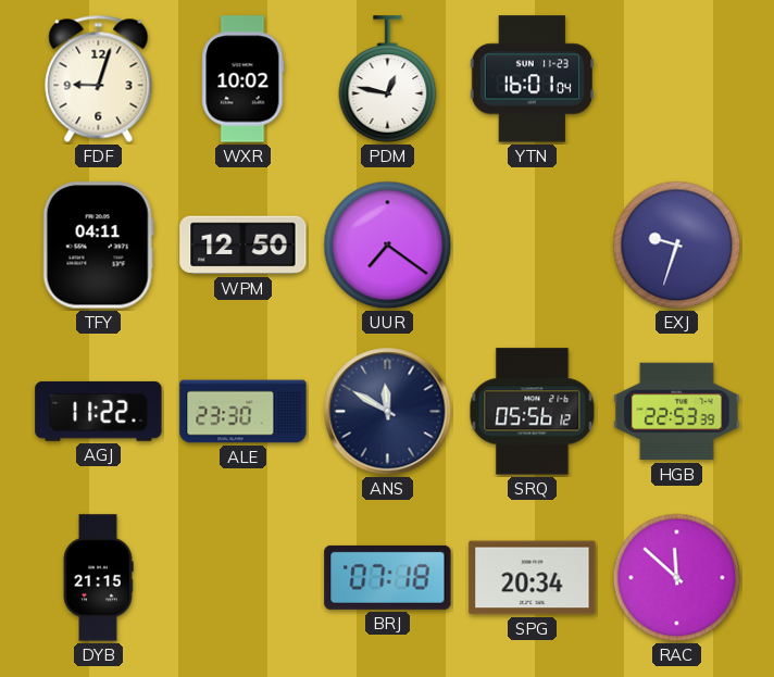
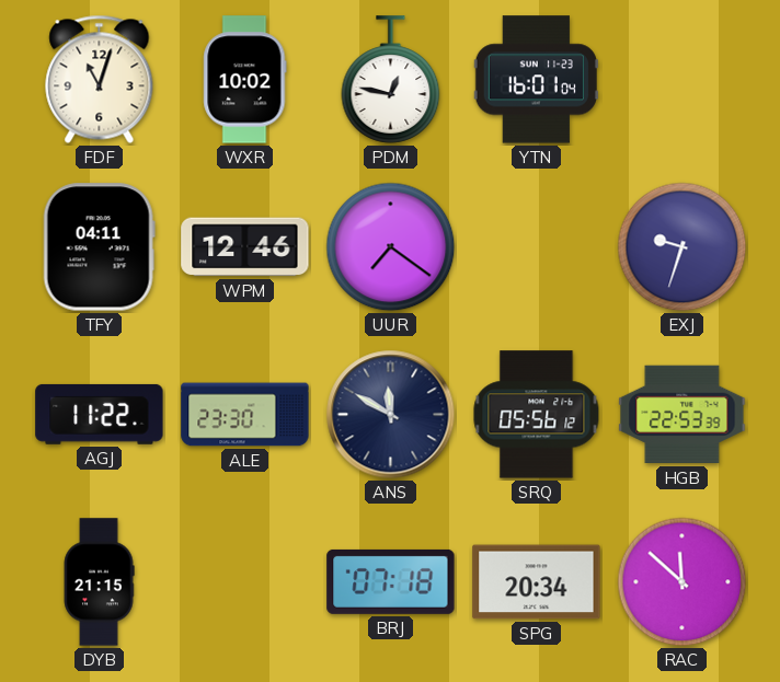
FDF: 9:03 -> 11:03 (100, 79)
WPM: 12:50 -> 12:46 (245, 247)
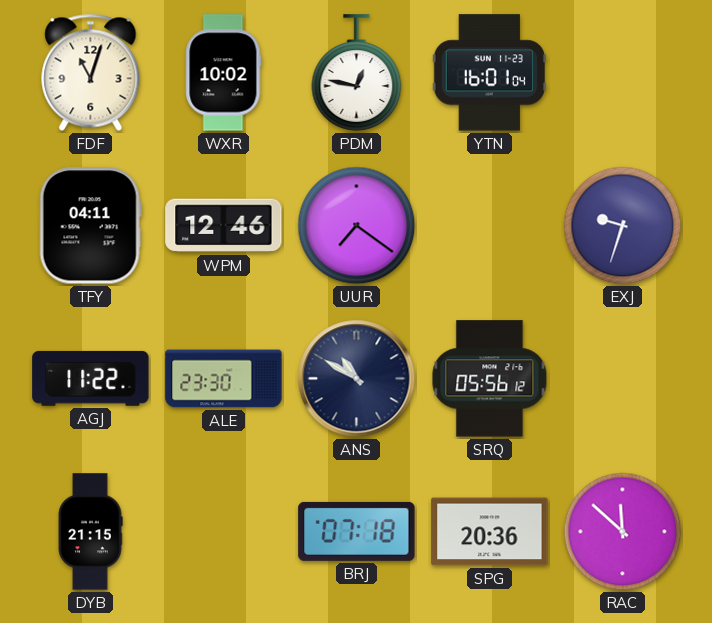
ANS: 11:50 -> 10:50 (357, 379)
HGB: 22:53 -> none (682, 415)
SPG: 20:34 -> 20:36 (490, 532)
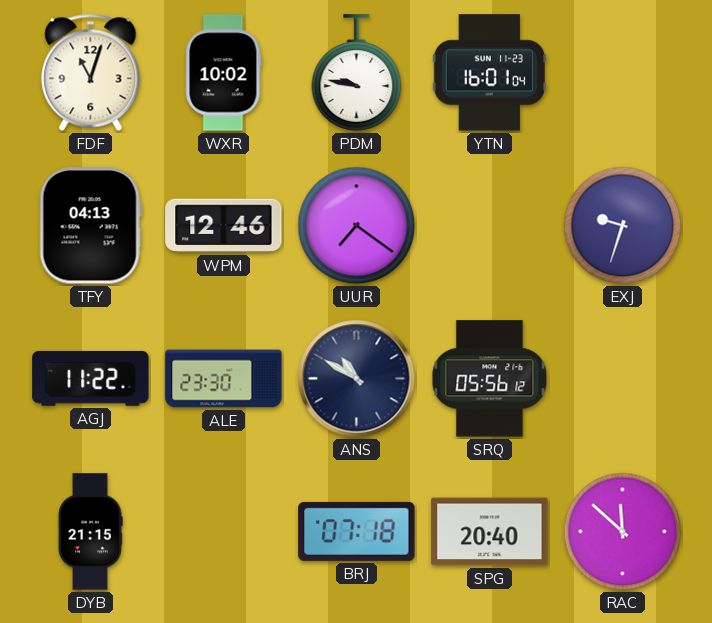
PDM: 12:47 -> 9:47 (357, 73)
TFY: 04:11 -> 04:13 (90, 226)
SPG: 20:36 -> 20:40 (490, 532)
